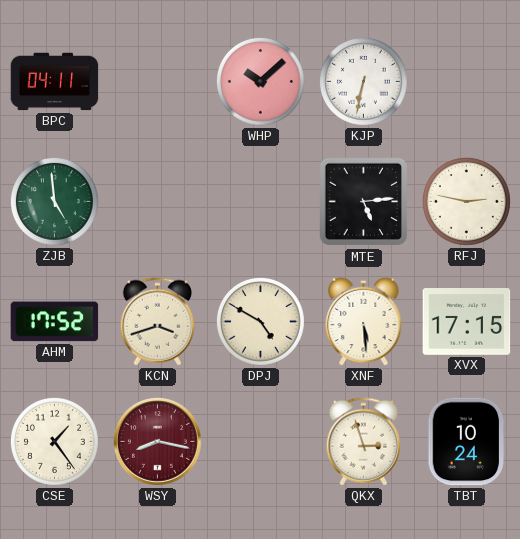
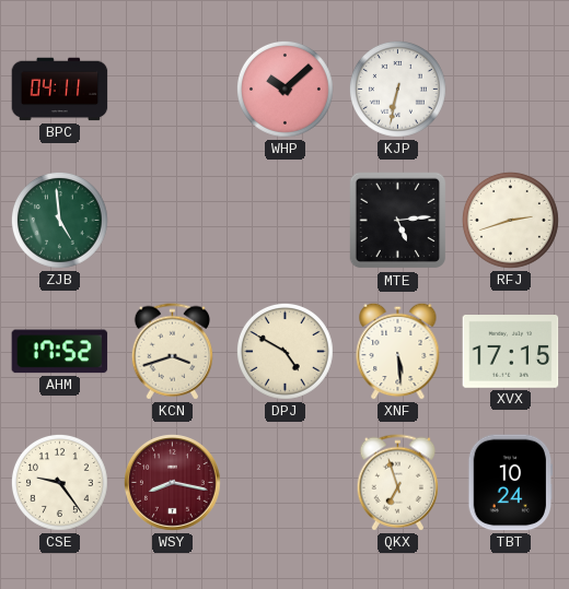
RFJ: 2:47 -> 2:42 (510, 220)
CSE: 1:24 -> 9:24 (59, 482)
QKX: 2:57 -> 6:57 (397, 483)
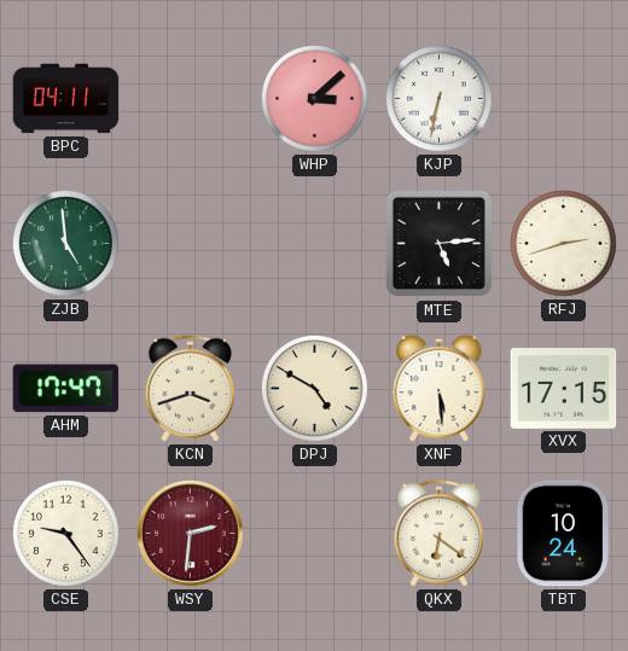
WHP: 10:08 -> 3:08 (314, 98)
AHM: 17:52 -> 17:47 (66, 389)
WSY: 8:17 -> 2:31 (191, 534)
QKX: 6:57 -> 6:21 (438, 534)
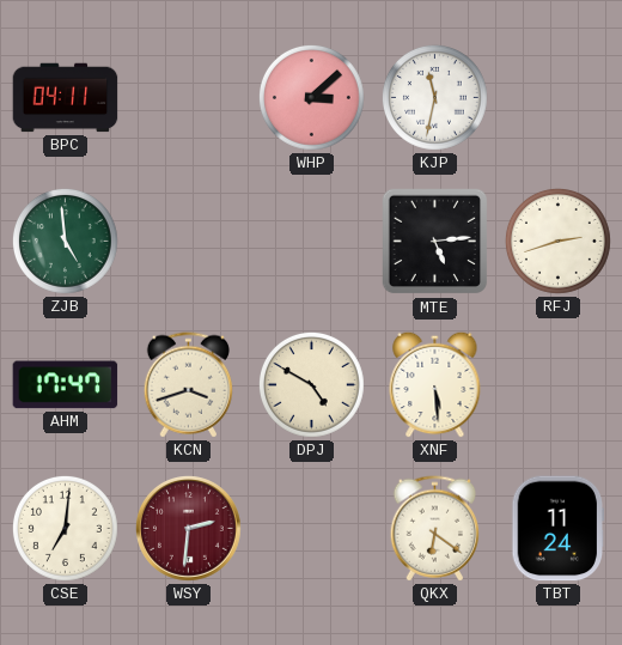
KJP: 6:32 -> 11:32 (434, 97)
XVX: 17:15 -> none (564, 389)
CSE: 9:24 -> 7:01 (65, 528)
TBT: 10:24 -> 11:24 (559, 529)
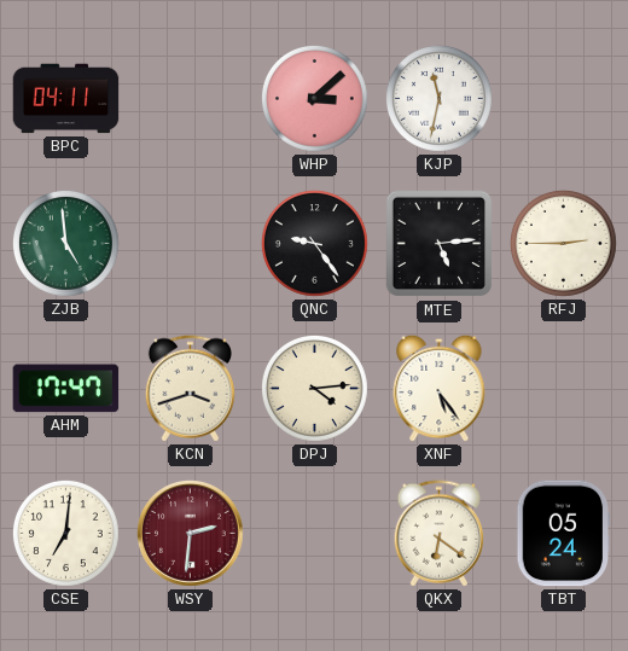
QNC: none -> 9:24 (314, 243)
RFJ: 2:42 -> 2:45 (563, 243)
DPJ: 4:50 -> 4:14 (314, 388)
XNF: 5:29 -> 5:24 (440, 388)
TBT: 11:24 -> 05:24 (564, 534)
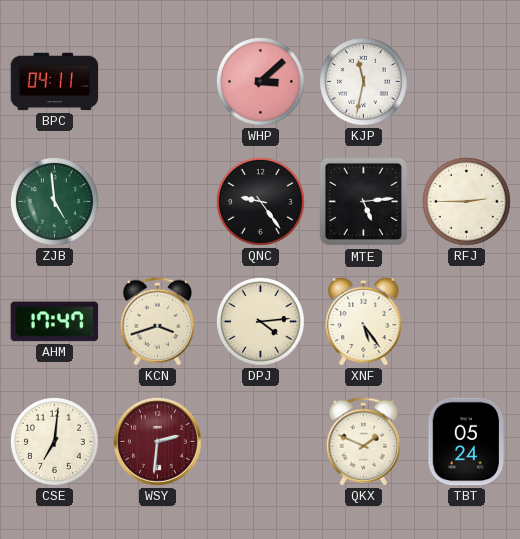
QKX: 6:21 -> 1:49 (363, 442)
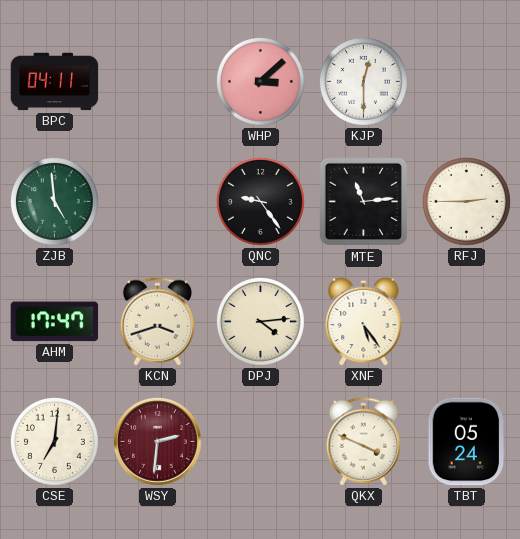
KJP: 11:32 -> 12:30 (363, 81)
MTE: 5:14 -> 11:14 (364, 202)
QKX: 1:49 -> 3:49 (363, 442)
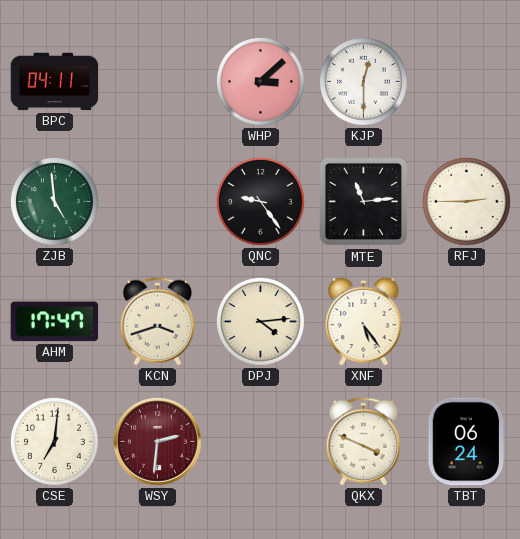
TBT: 05:24 -> 06:24 (467, 442)
